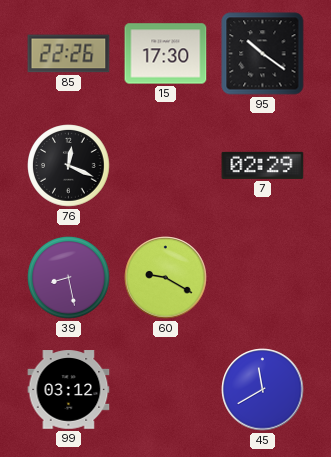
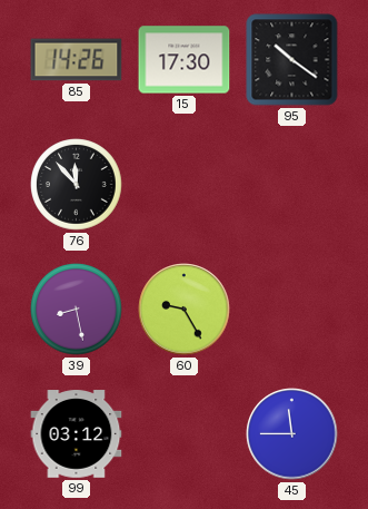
85: 22:26 -> 14:26 (77, 60)
76: 12:19 -> 11:53 (77, 185)
7: 02:29 -> none (263, 165)
60: 9:20 -> 9:25 (185, 310)
45: 11:40 -> 11:45 (292, 434)
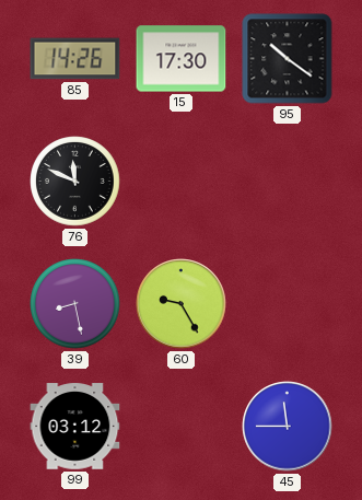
76: 11:53 -> 11:49 (75, 182)
